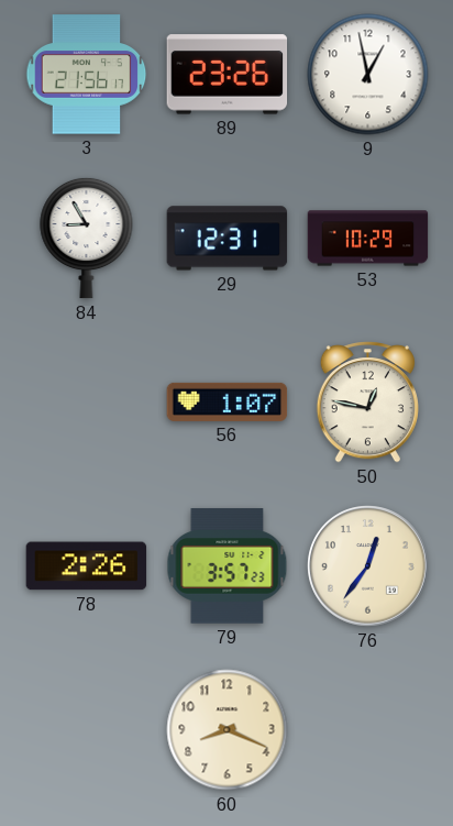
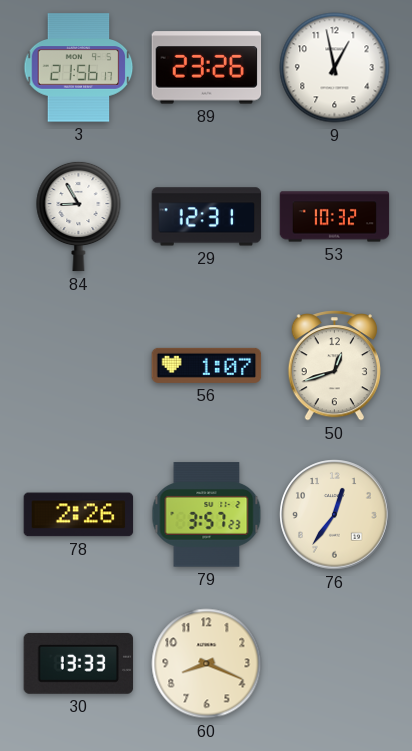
53: 10:29 -> 10:32 (335, 217)
50: 12:47 -> 12:42 (334, 366)
30: none -> 13:33 (79, 663)
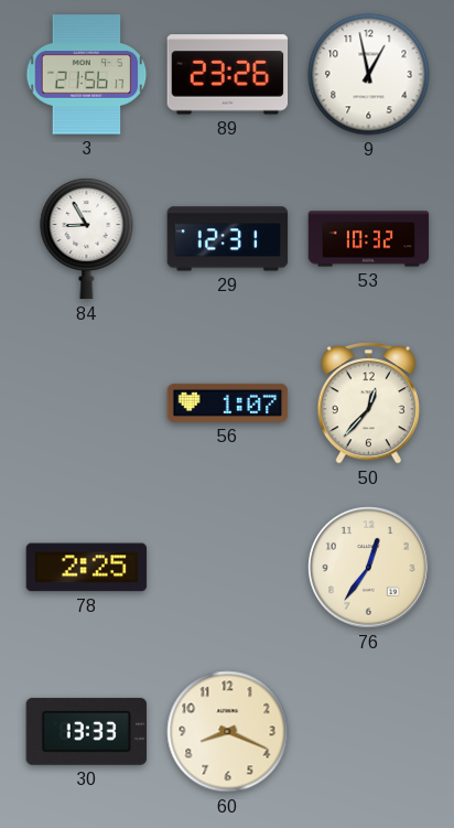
50: 12:42 -> 12:37 (368, 404)
78: 2:26 -> 2:25 (87, 568)
79: 3:57 -> none (207, 515)
